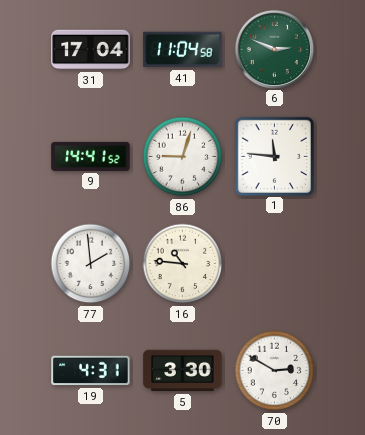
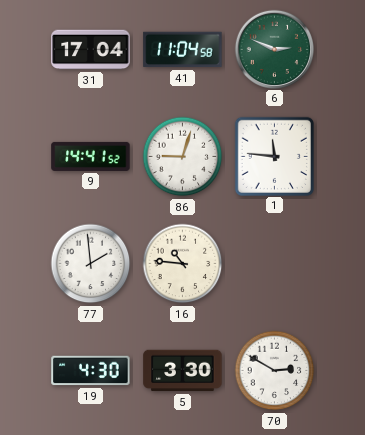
19: 4:31 -> 4:30 (91, 371)
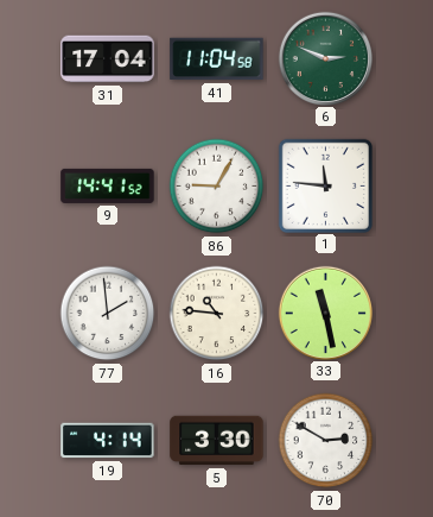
86: 9:03 -> 9:05 (217, 187)
33: none -> 11:28 (325, 313)
19: 4:30 -> 4:14 (108, 441)
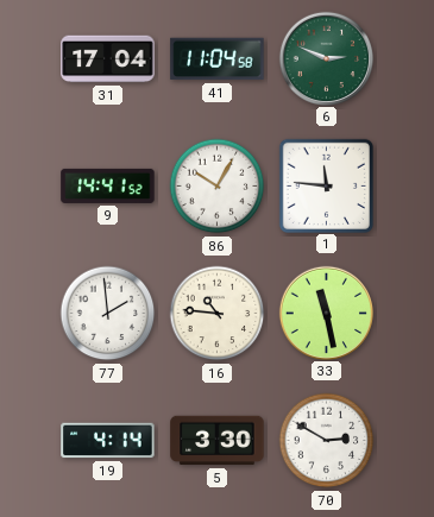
86: 9:05 -> 10:05 (218, 187)
